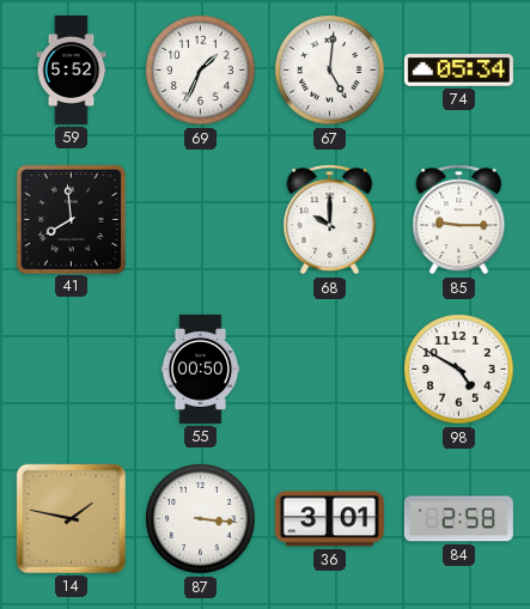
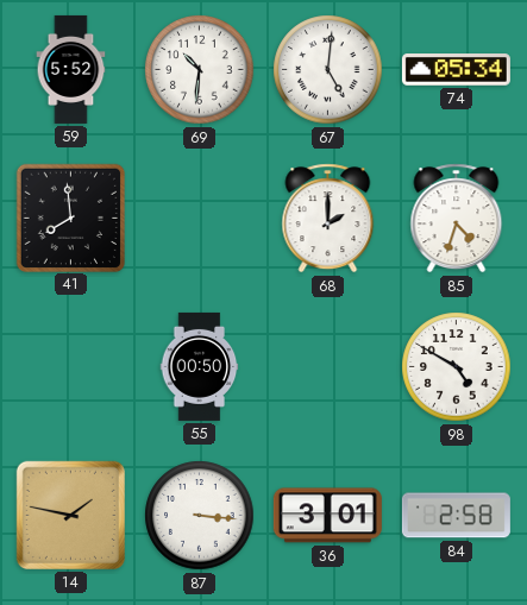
69: 1:34 -> 10:31 (200, 70)
68: 10:00 -> 2:00 (328, 219)
85: 9:15 -> 4:33 (457, 219)
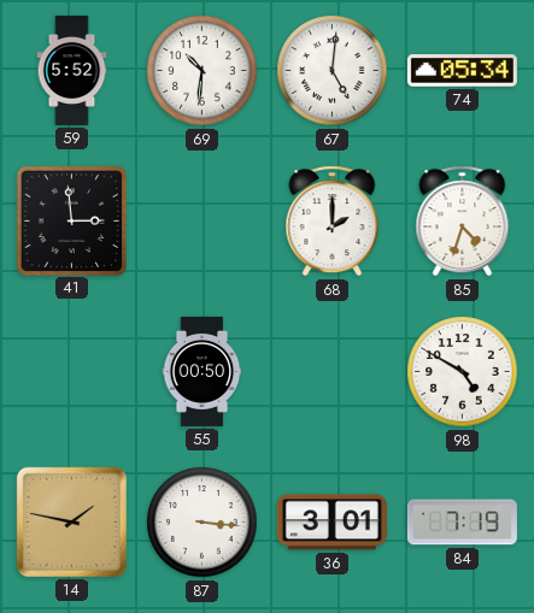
41: 7:59 -> 2:59 (71, 220)
84: 2:58 -> 7:19 (462, 523)
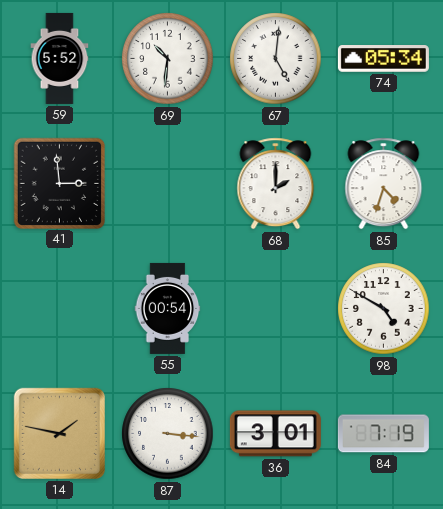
55: 00:50 -> 00:54 (168, 308)
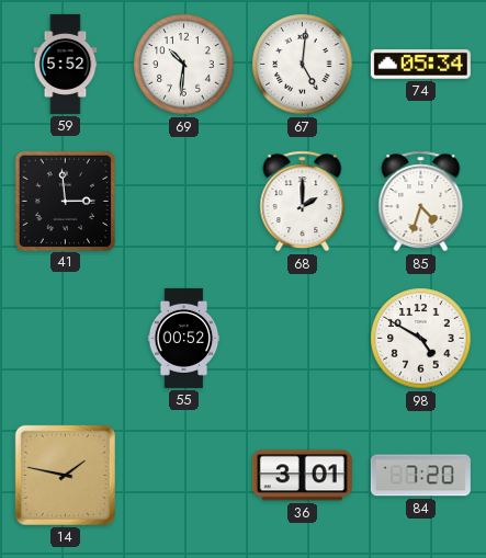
55: 00:54 -> 00:52 (184, 338)
87: 3:16 -> none (168, 434)
84: 7:19 -> 7:20 (420, 476)
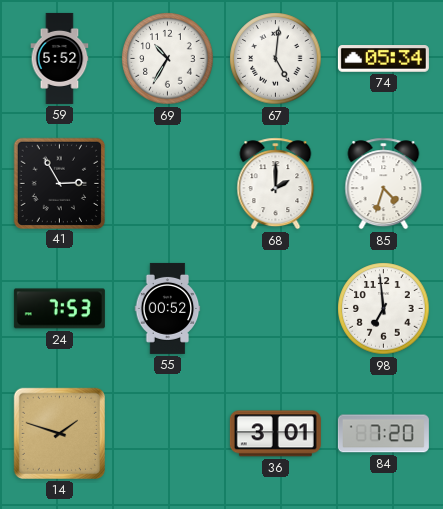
69: 10:31 -> 10:35 (168, 59)
41: 2:59 -> 2:55 (59, 183)
24: none -> 7:53 (59, 309)
98: 4:50 -> 6:59 (384, 309)
14: 1:47 -> 1:48 (59, 433)
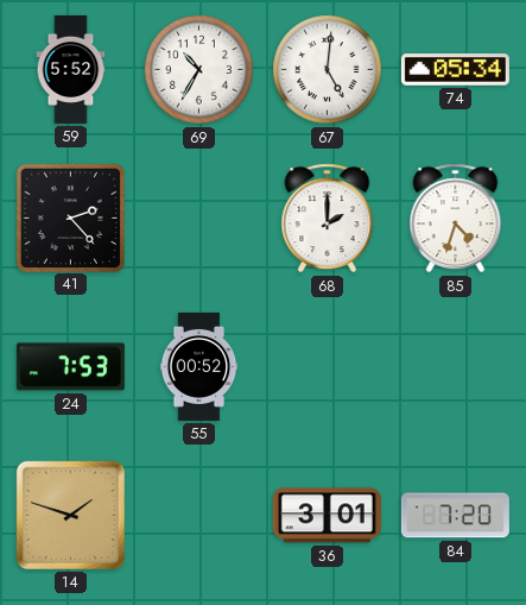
41: 2:55 -> 2:23 (70, 218)
98: 6:59 -> none (384, 309)
